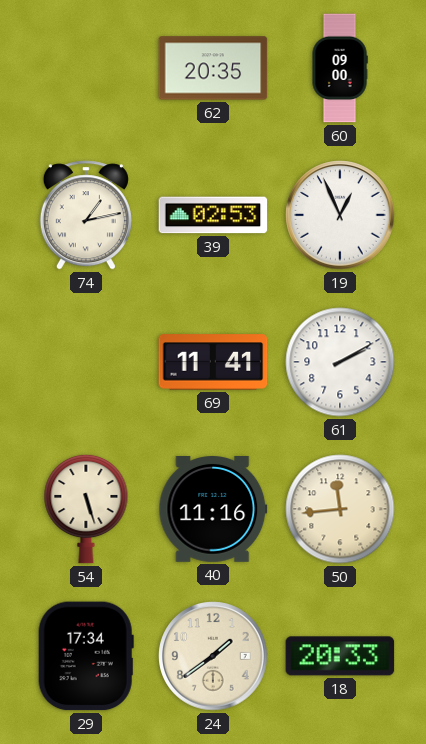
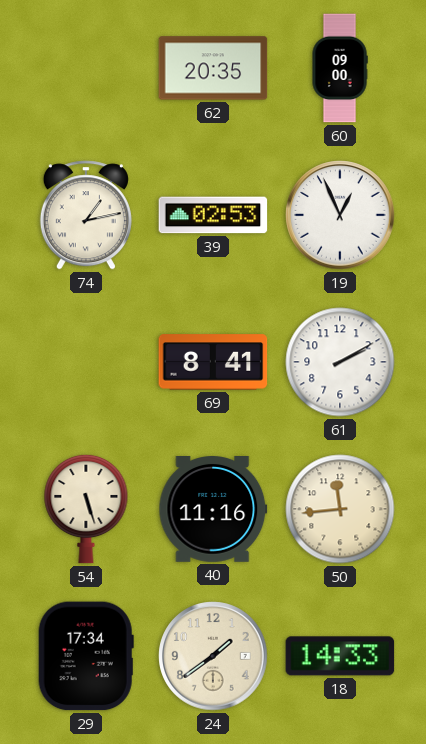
69: 11:41 -> 8:41 (213, 362)
18: 20:33 -> 14:33 (340, 656)
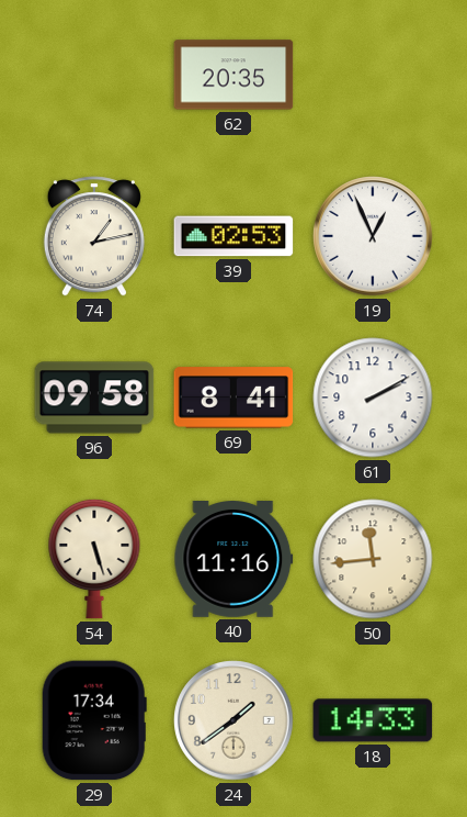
60: 09:00 -> none (340, 68)
96: none -> 09:58 (94, 398)
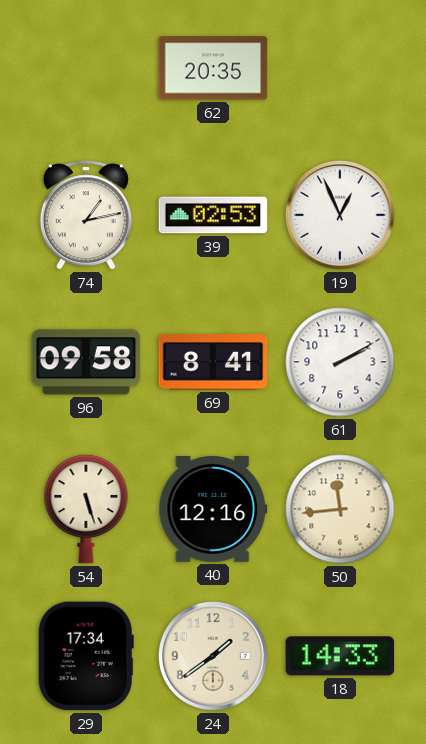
40: 11:16 -> 12:16 (213, 510)
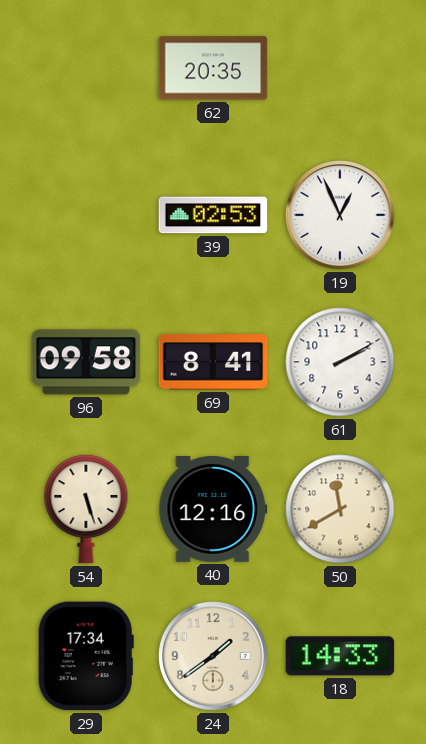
74: 1:13 -> none (86, 215)
50: 11:44 -> 11:40 (340, 509)
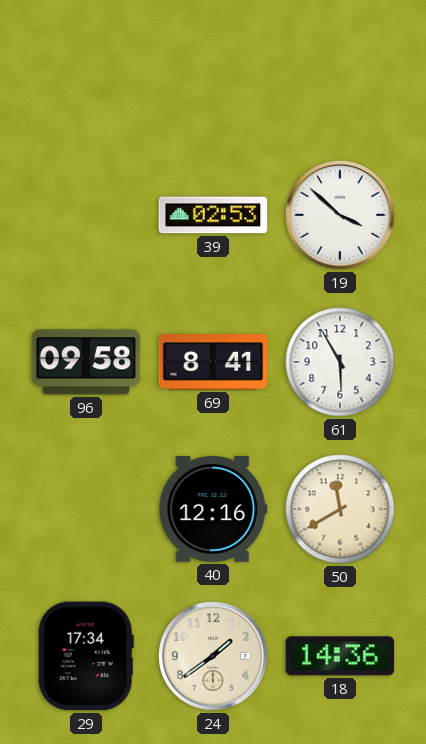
62: 20:35 -> none (213, 68)
19: 12:56 -> 3:52 (340, 215)
61: 2:10 -> 5:55 (340, 362)
54: 5:27 -> none (86, 509)
18: 14:33 -> 14:36 (340, 656)
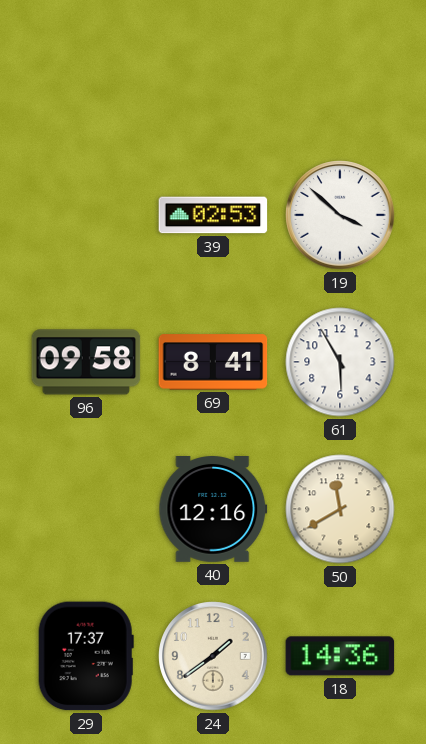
29: 17:34 -> 17:37 (86, 656)
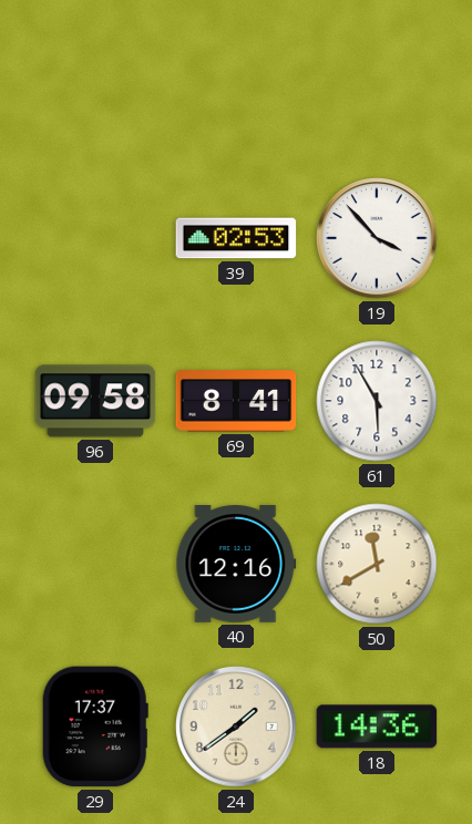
19: 3:52 -> 3:53 (377, 238)
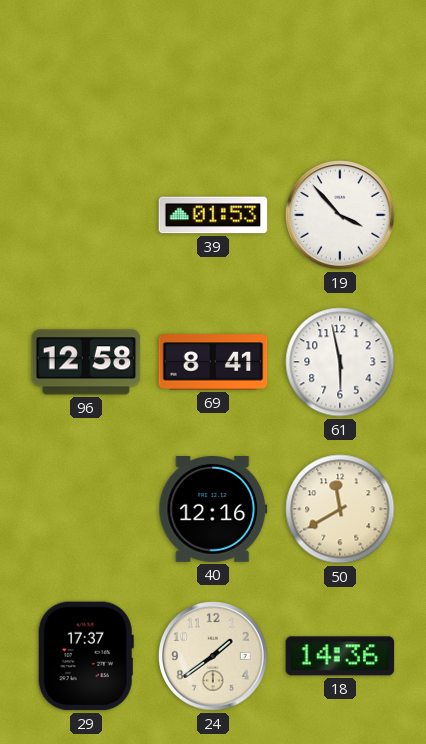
39: 02:53 -> 01:53 (213, 215)
96: 09:58 -> 12:58 (86, 362)
61: 5:55 -> 5:58 (340, 362)
